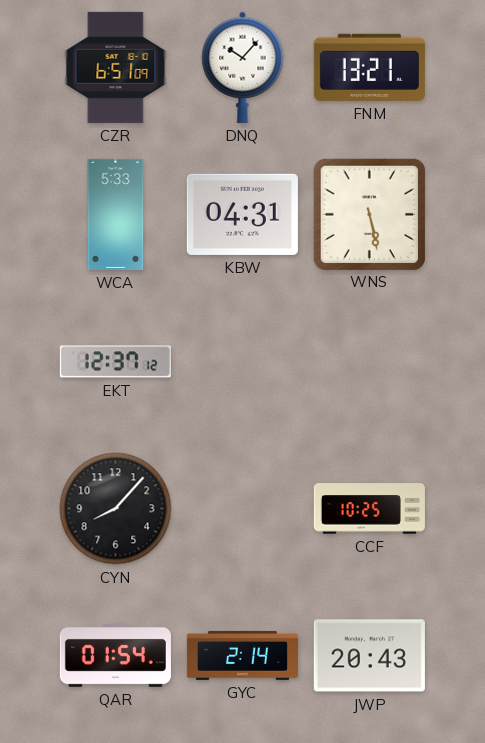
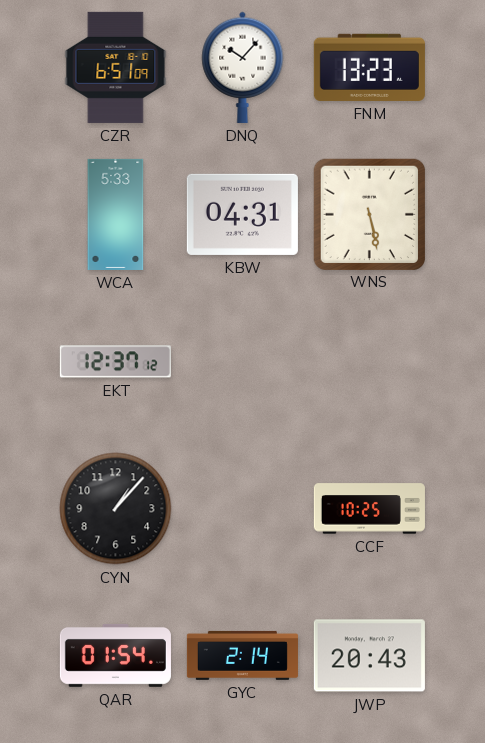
FNM: 13:21 -> 13:23 (369, 67)
CYN: 8:07 -> 1:07 (116, 509)
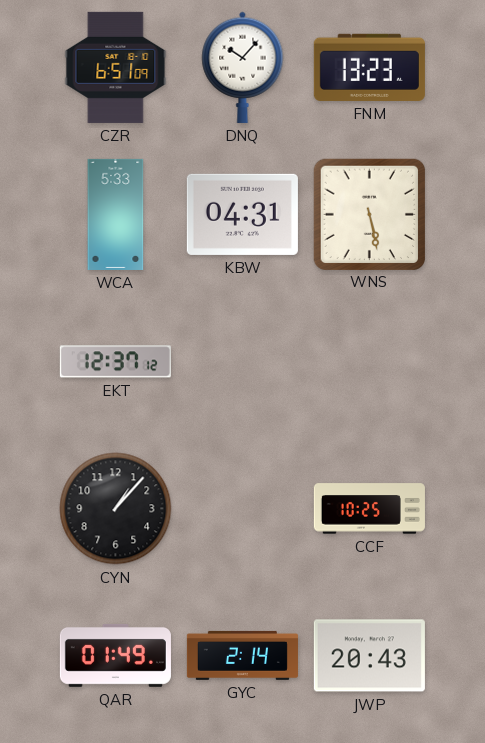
QAR: 01:54 -> 01:49 (115, 656)
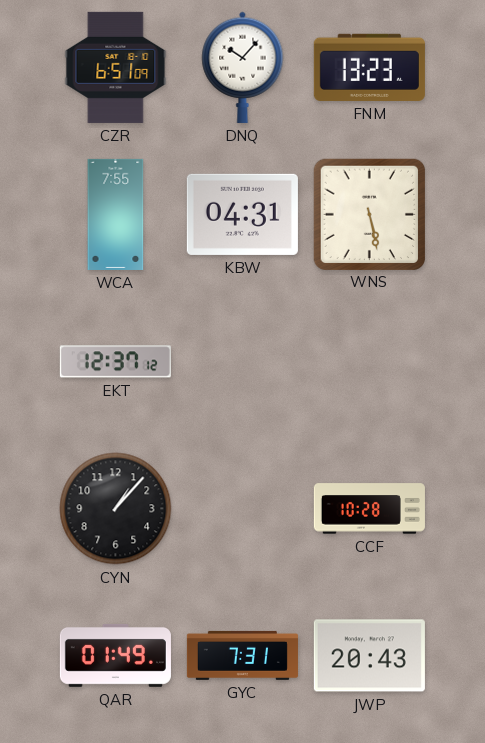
WCA: 5:33 -> 7:55 (116, 214)
CCF: 10:25 -> 10:28 (369, 509)
GYC: 2:14 -> 7:31 (242, 655)
